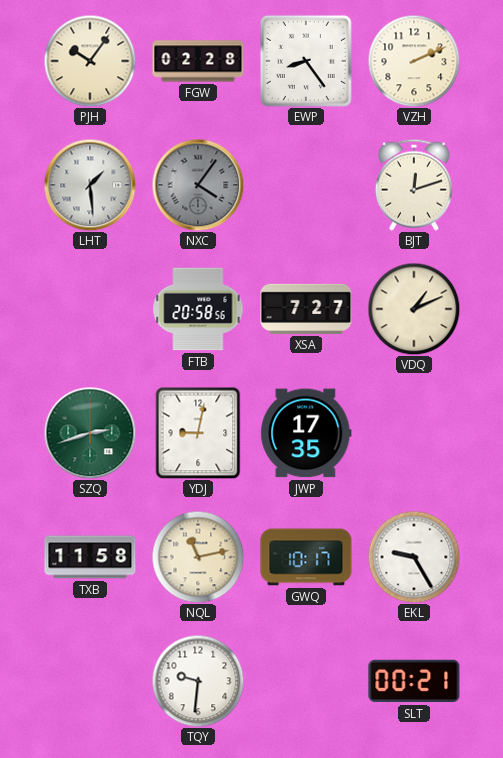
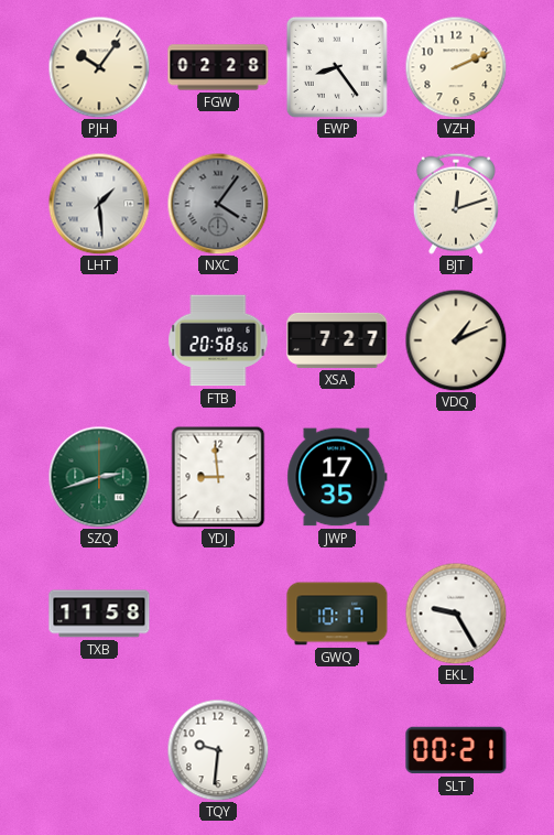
YDJ: 9:02 -> 8:59 (218, 477)
NQL: 11:13 -> none (198, 557)
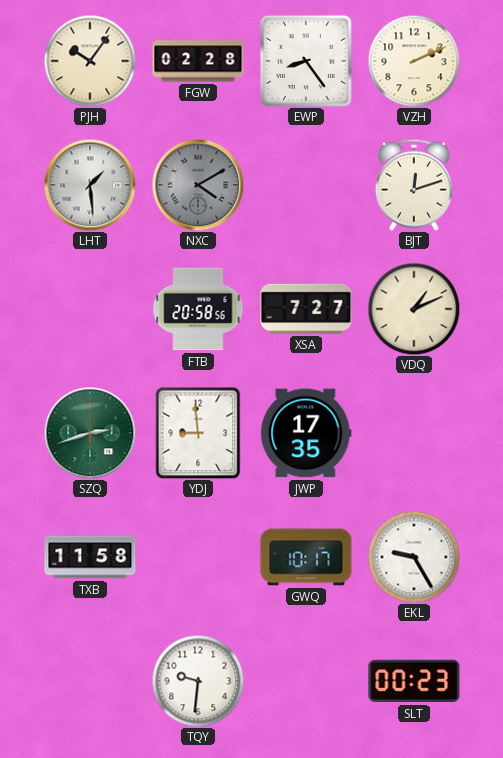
NXC: 4:06 -> 4:10 (198, 185)
SLT: 00:21 -> 00:23 (414, 681)
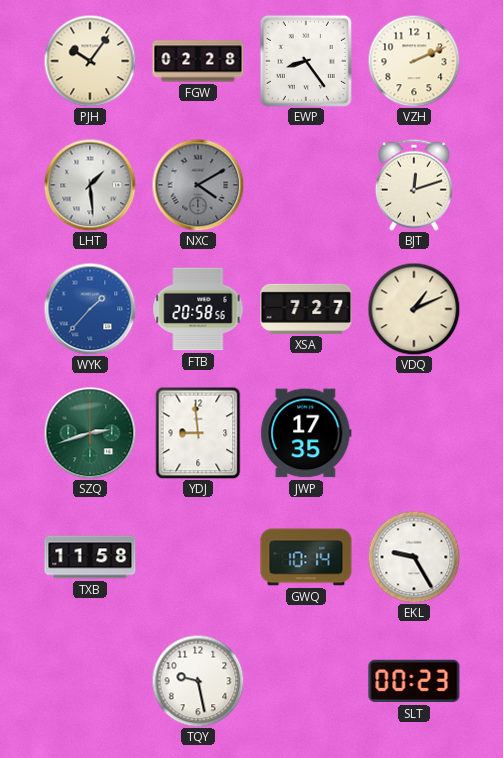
WYK: none -> 1:37 (90, 309)
GWQ: 10:17 -> 10:14 (306, 557)
TQY: 9:31 -> 9:28 (198, 681)
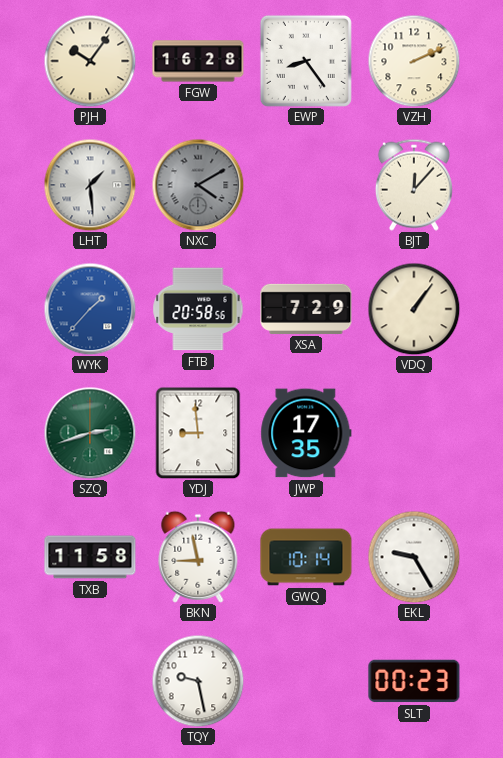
FGW: 02:28 -> 16:28 (198, 61)
BJT: 12:12 -> 12:07 (414, 185)
XSA: 7:27 -> 7:29 (306, 309)
VDQ: 1:11 -> 1:06 (414, 309)
BKN: none -> 8:58 (198, 557)
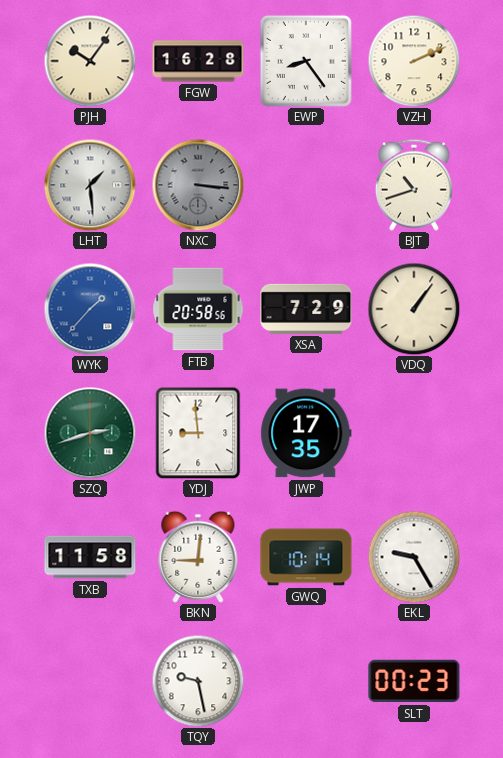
NXC: 4:10 -> 3:16 (198, 185)
BJT: 12:07 -> 10:42 (414, 185)
BKN: 8:58 -> 9:01 (198, 557)
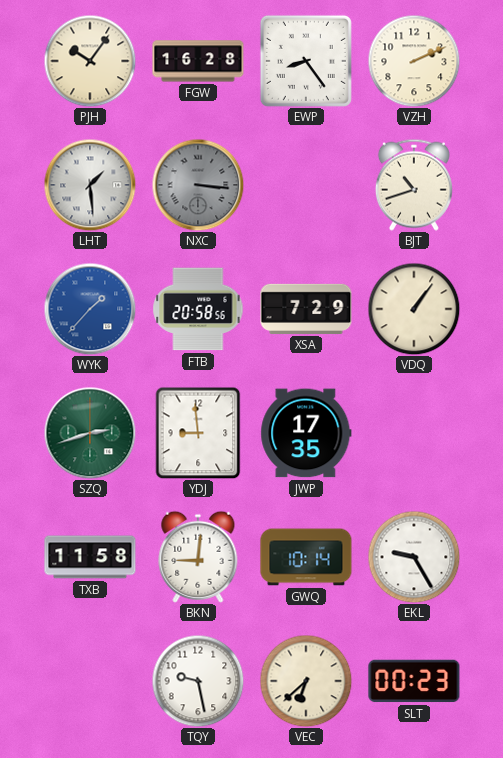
VEC: none -> 6:38 (306, 681)
